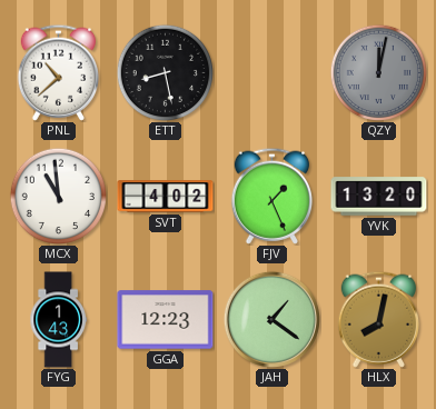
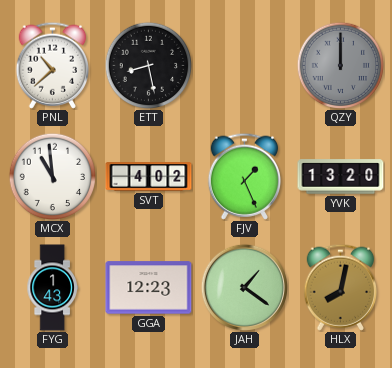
QZY: 12:02 -> 12:00 (340, 65)
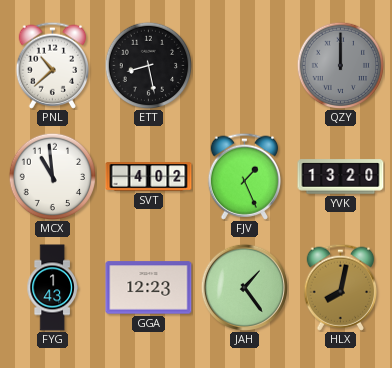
JAH: 1:21 -> 1:24 (244, 287)
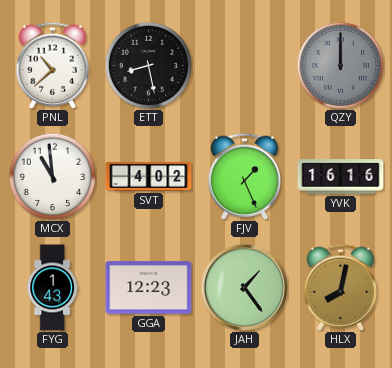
YVK: 13:20 -> 16:16 (341, 177)
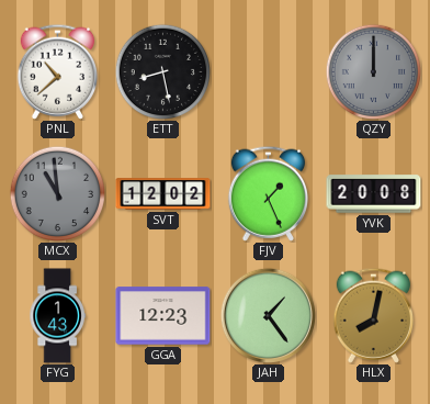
MCX dial: white -> grey (57, 193)
SVT: 4:02 -> 12:02 (163, 194)
YVK: 16:16 -> 20:08 (374, 194)
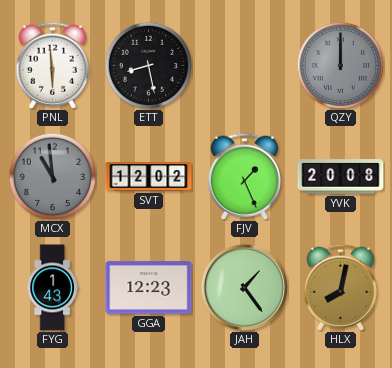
PNL: 10:38 -> 5:59 (52, 65)
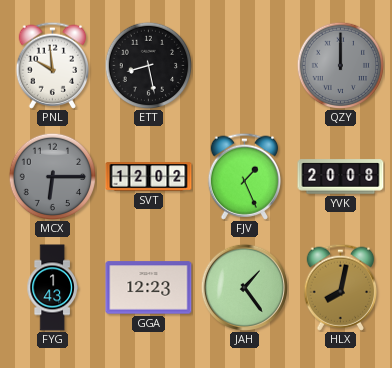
PNL: 5:59 -> 9:59 (52, 65)
MCX: 10:59 -> 6:15 (52, 176)
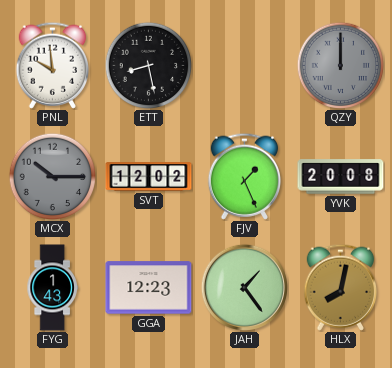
MCX: 6:15 -> 10:15 (52, 176)
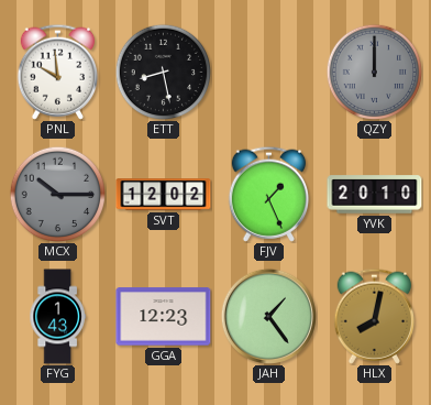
YVK: 20:08 -> 20:10 (375, 195)
